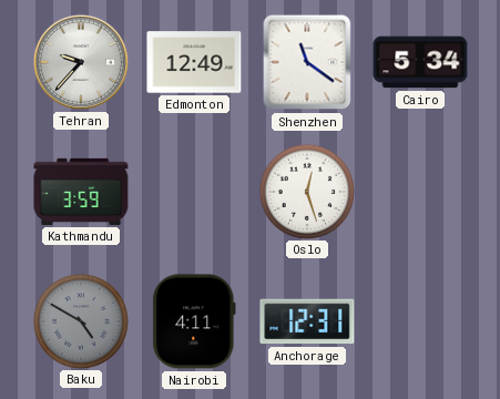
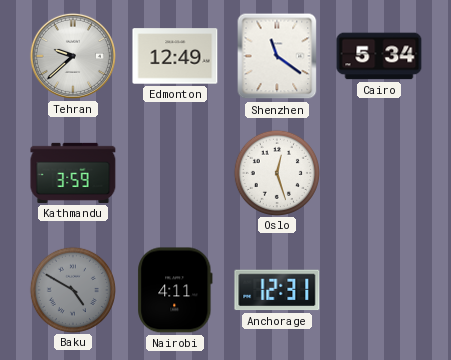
Tehran: 9:37 -> 9:38 (73, 56)
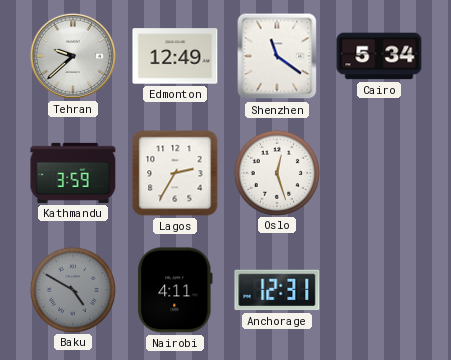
Lagos: none -> 2:35 (175, 173)
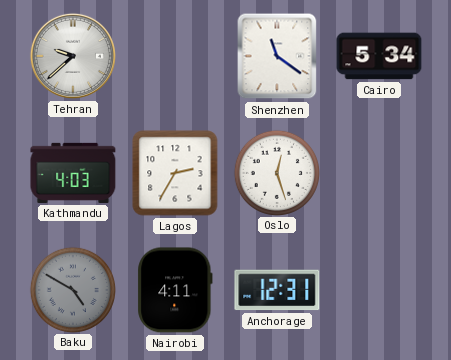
Edmonton: 12:49 -> none (175, 56)
Kathmandu: 3:59 -> 4:03 (73, 173)
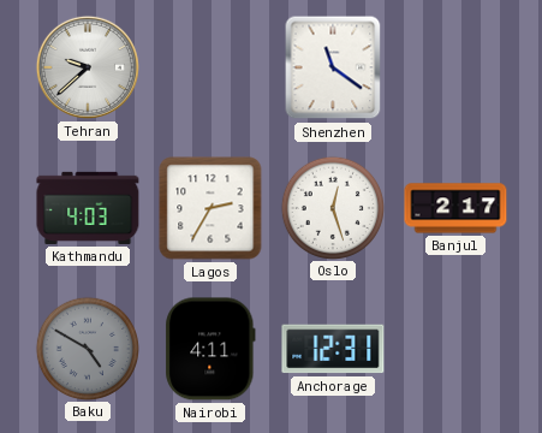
Cairo: 5:34 -> none (379, 56)
Banjul: none -> 2:17 (455, 208)
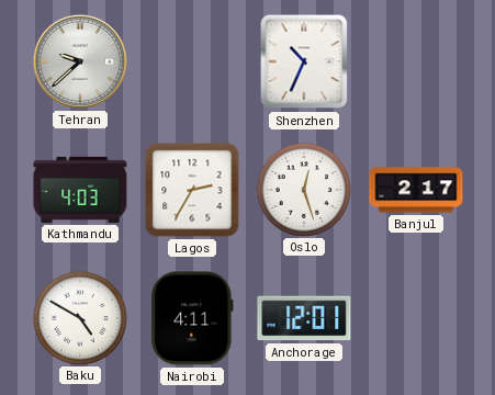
Shenzhen: 11:21 -> 10:34 (304, 61)
Baku dial: grey -> white (79, 317)
Anchorage: 12:31 -> 12:01 (304, 318)
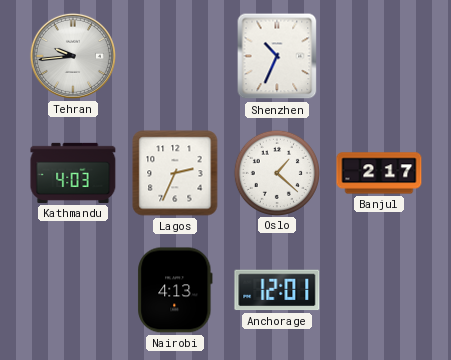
Tehran: 9:38 -> 9:44 (73, 56)
Lagos: 2:35 -> 2:34 (175, 173)
Oslo: 12:27 -> 1:22 (276, 172)
Baku: 4:50 -> none (79, 317)
Nairobi: 4:11 -> 4:13 (175, 290)
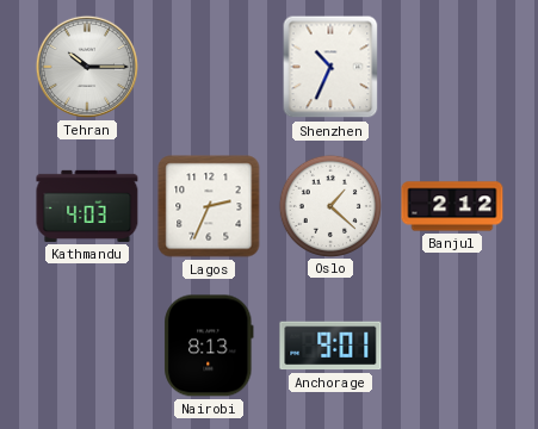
Tehran: 9:44 -> 10:15 (87, 67)
Banjul: 2:17 -> 2:12 (452, 206)
Nairobi: 4:13 -> 8:13 (209, 346)
Anchorage: 12:01 -> 9:01 (330, 346)
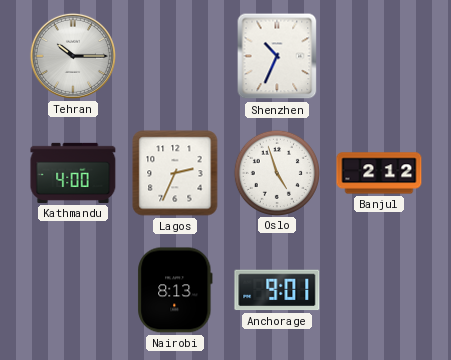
Kathmandu: 4:03 -> 4:00 (73, 173)
Oslo: 1:22 -> 4:57 (276, 172)
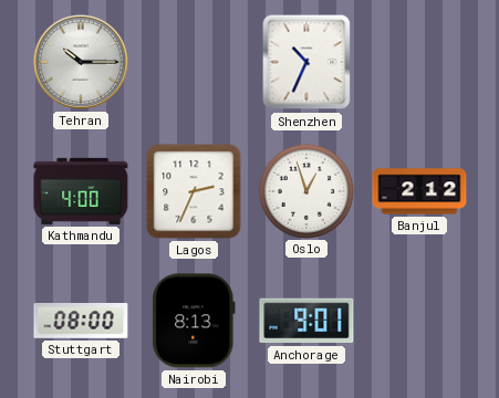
Oslo: 4:57 -> 12:57 (305, 190)
Stuttgart: none -> 08:00 (81, 322)
